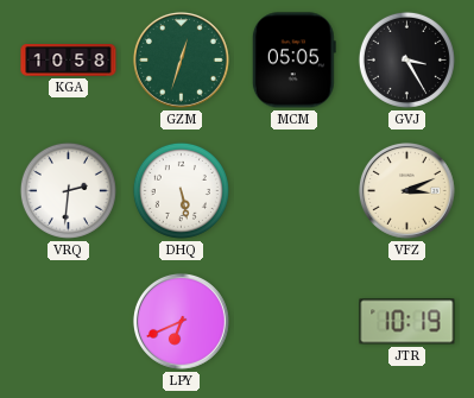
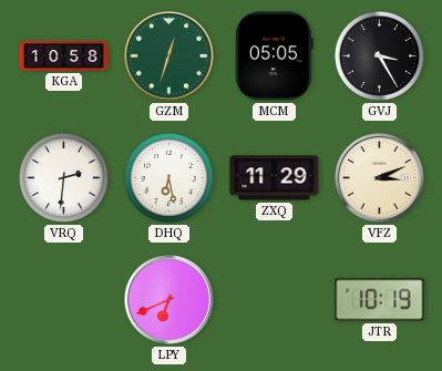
DHQ: 5:28 -> 6:28 (168, 177)
ZXQ: none -> 11:29 (275, 178)
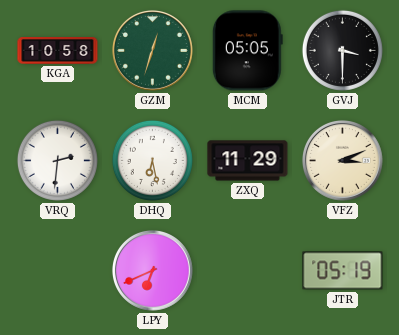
GVJ: 3:25 -> 3:30 (342, 50)
JTR: 10:19 -> 05:19 (343, 271)
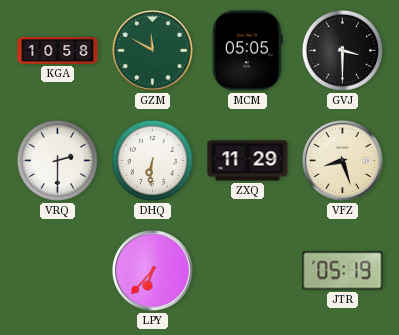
GZM: 12:33 -> 11:50 (153, 51)
VRQ: 2:31 -> 2:30 (57, 160)
DHQ: 6:28 -> 6:31 (152, 160)
VFZ: 3:11 -> 8:27 (343, 161)
LPY: 6:41 -> 6:37 (153, 271)
